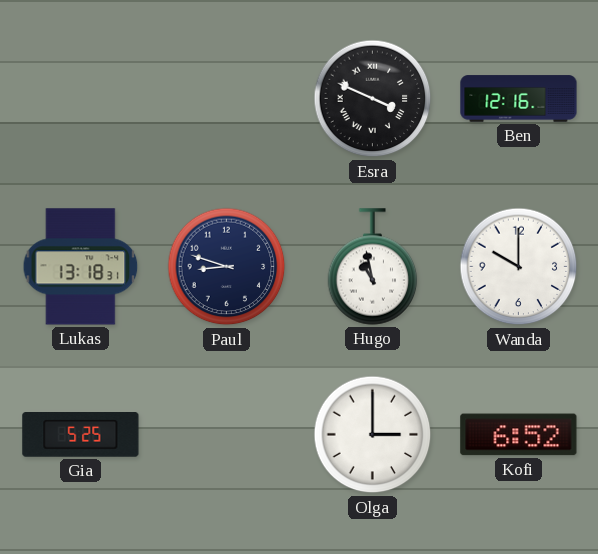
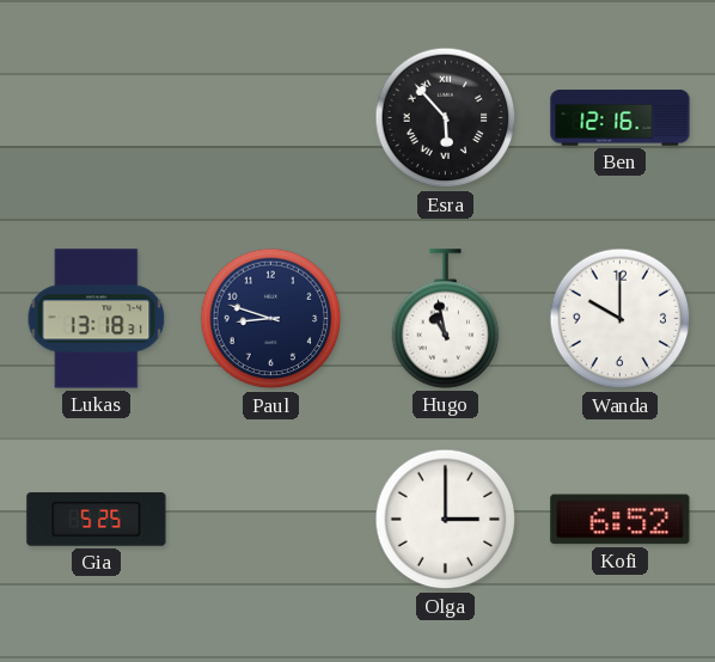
Esra: 3:49 -> 5:53 (446, 118)
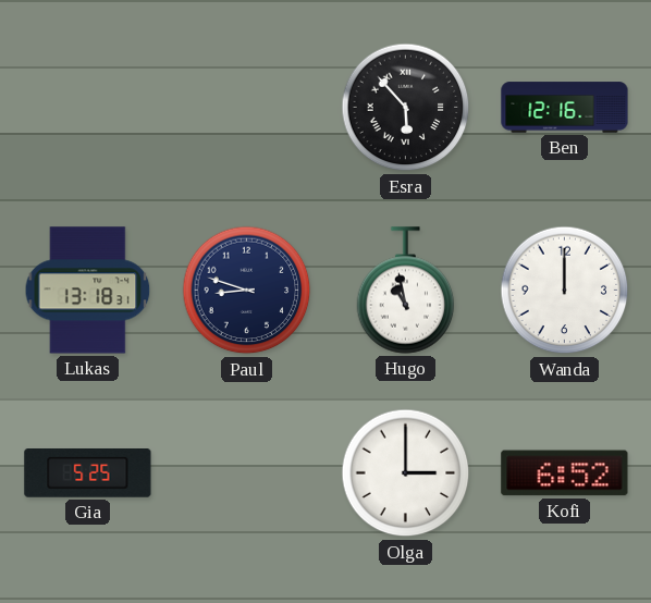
Wanda: 10:00 -> 12:00 (565, 291)
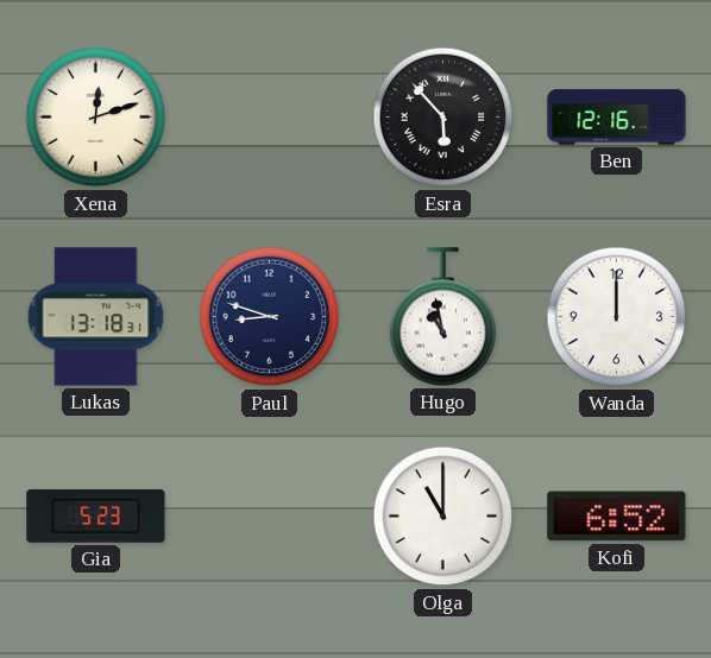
Xena: none -> 12:12 (96, 118)
Gia: 5:25 -> 5:23 (96, 517)
Olga: 3:00 -> 11:00 (443, 517)
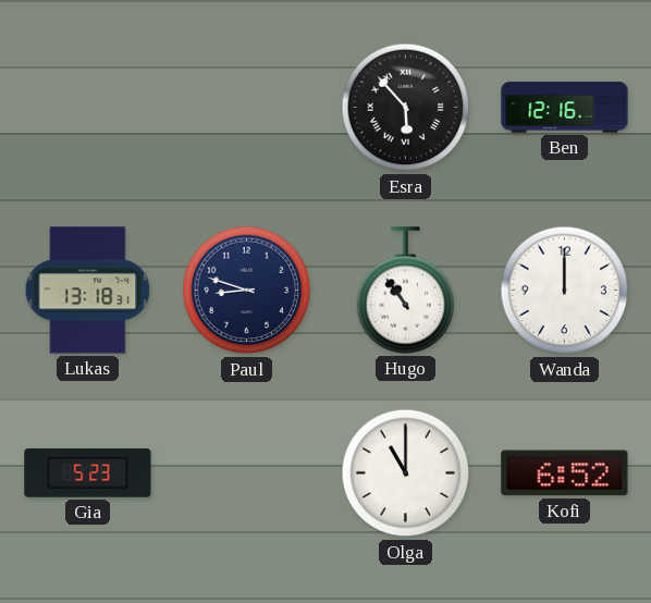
Xena: 12:12 -> none (96, 118)
Hugo: 10:58 -> 10:54 (406, 291)
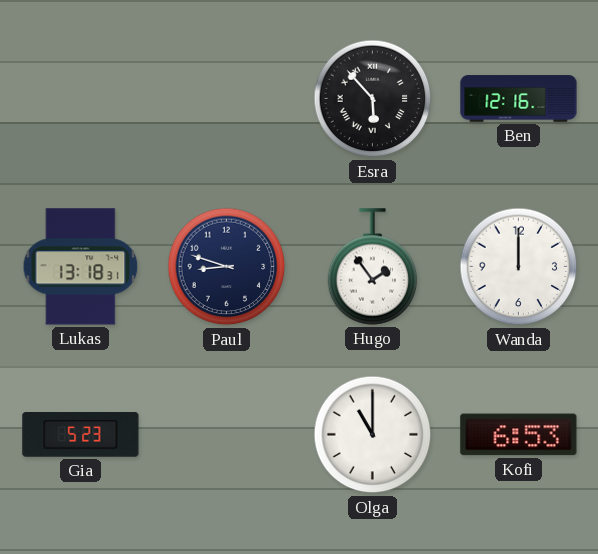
Hugo: 10:54 -> 1:54 (373, 267)
Kofi: 6:52 -> 6:53 (519, 435)
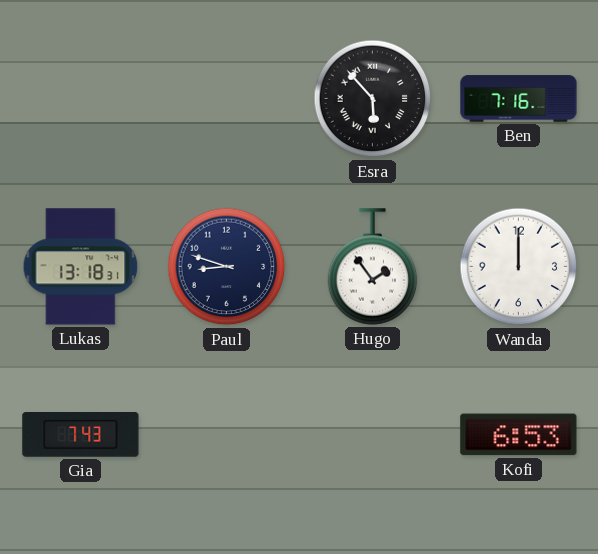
Ben: 12:16 -> 7:16 (519, 99)
Gia: 5:23 -> 7:43 (81, 435)
Olga: 11:00 -> none (373, 435)
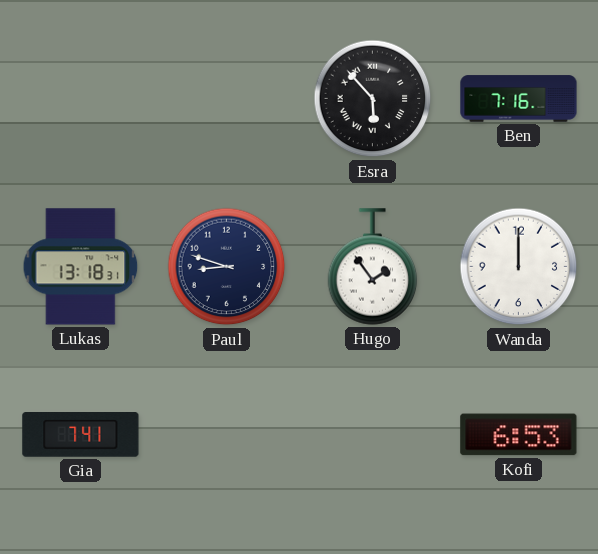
Gia: 7:43 -> 7:41 (81, 435)
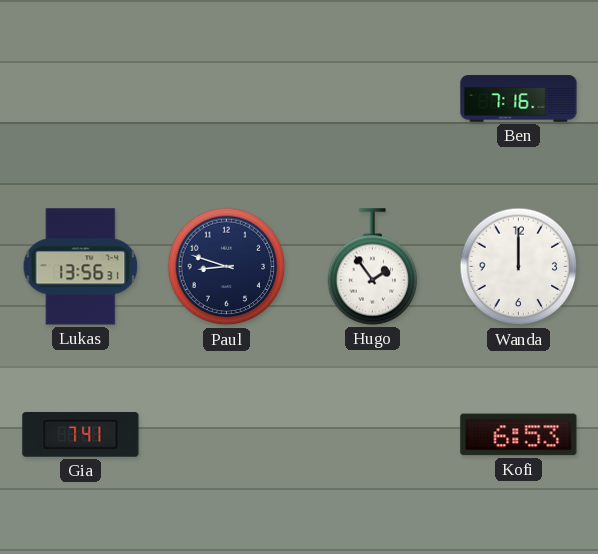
Esra: 5:53 -> none (373, 99)
Lukas: 13:18 -> 13:56 (81, 267)
